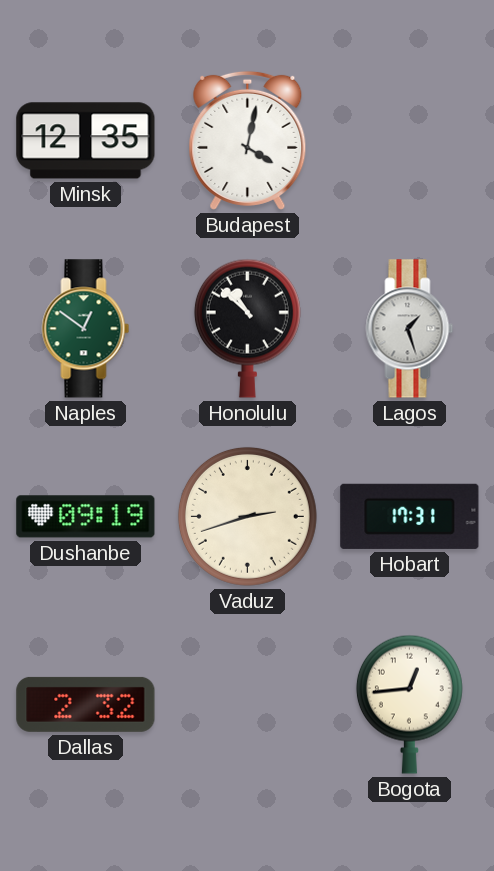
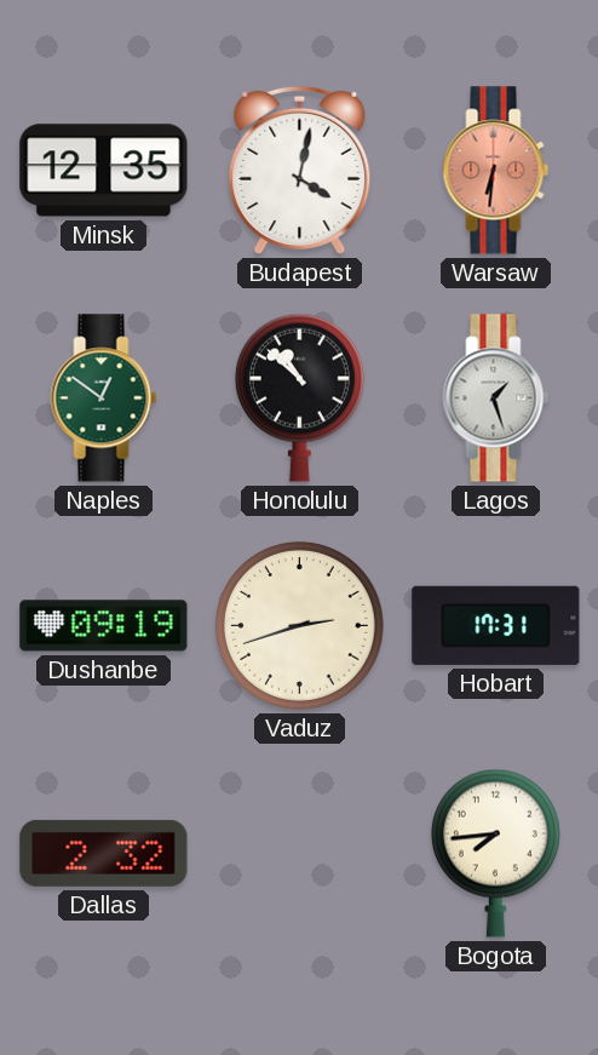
Warsaw: none -> 6:31 (496, 171)
Bogota: 12:44 -> 7:44 (495, 853)
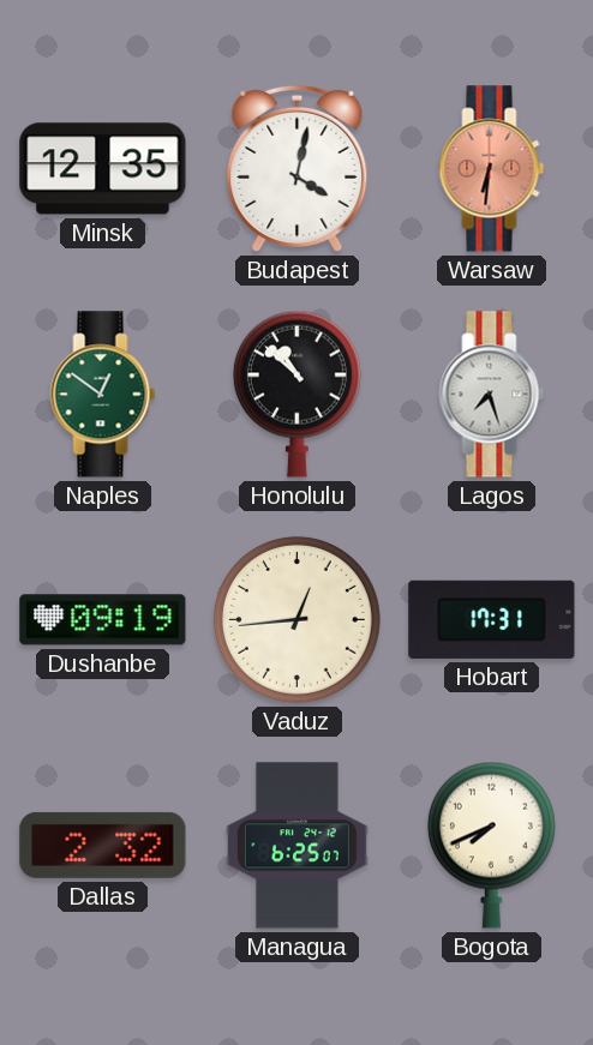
Lagos: 1:27 -> 7:27 (492, 395)
Vaduz: 2:42 -> 12:44 (296, 619)
Managua: none -> 6:25 (298, 846)
Bogota: 7:44 -> 7:41 (491, 845)
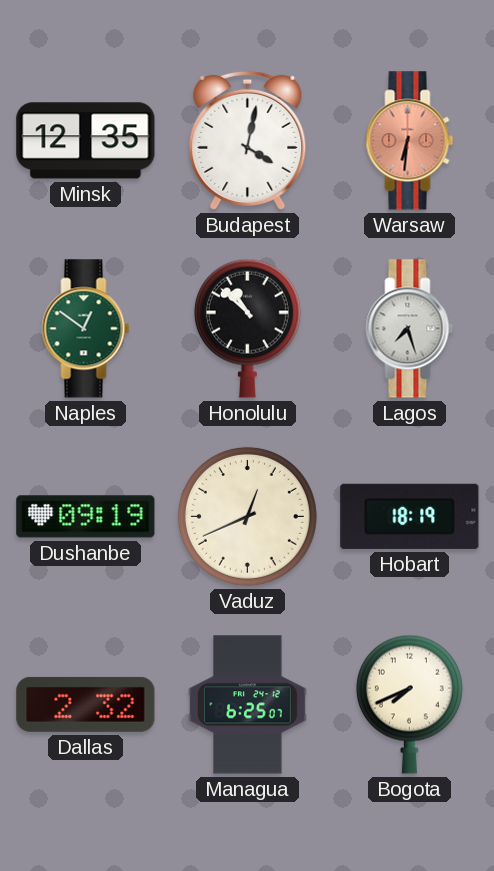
Vaduz: 12:44 -> 12:41 (247, 516)
Hobart: 17:31 -> 18:19 (410, 516)
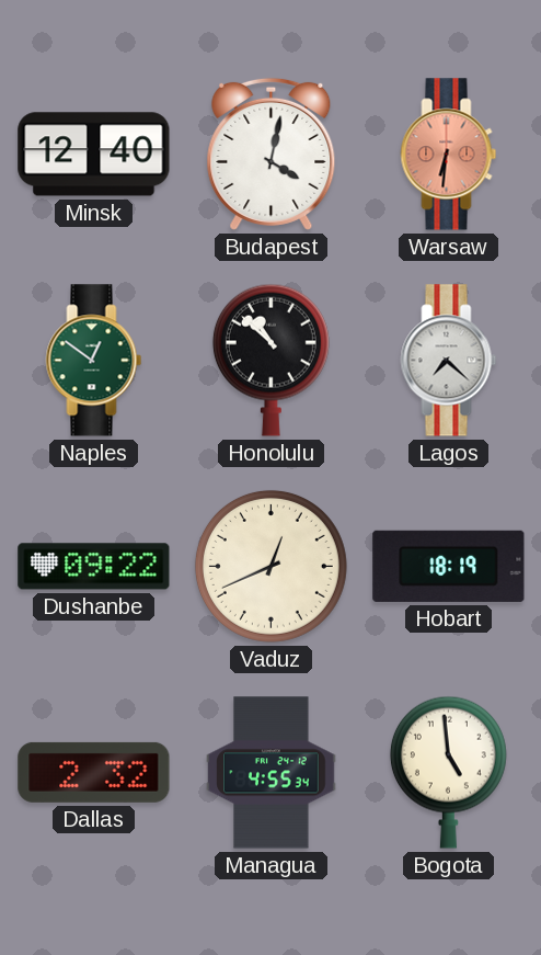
Minsk: 12:35 -> 12:40 (94, 155)
Lagos: 7:27 -> 7:22 (449, 361)
Dushanbe: 09:19 -> 09:22 (94, 567)
Managua: 6:25 -> 4:55 (272, 773)
Bogota: 7:41 -> 4:59 (448, 772)
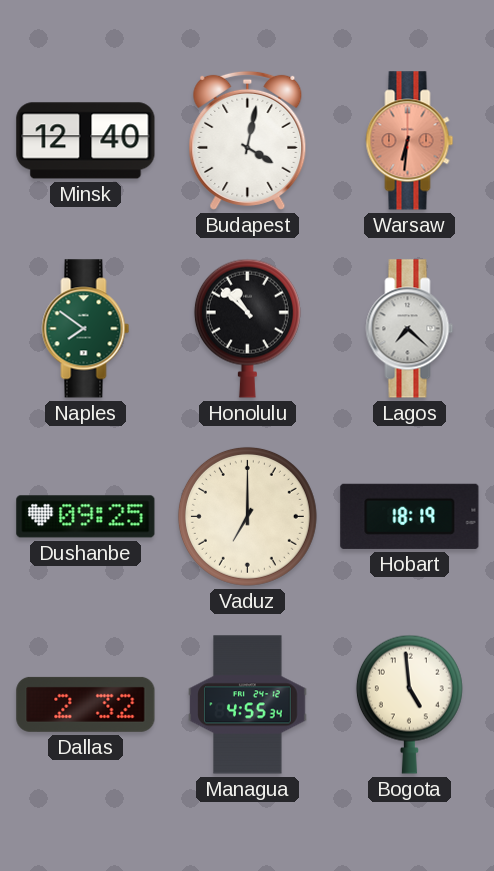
Naples: 12:51 -> 7:51 (86, 329)
Dushanbe: 09:22 -> 09:25 (86, 517)
Vaduz: 12:41 -> 7:00 (247, 516)
